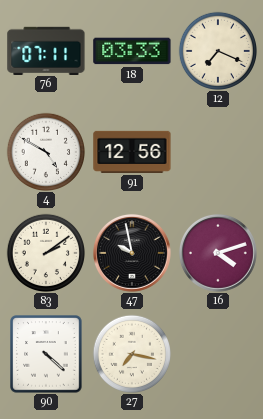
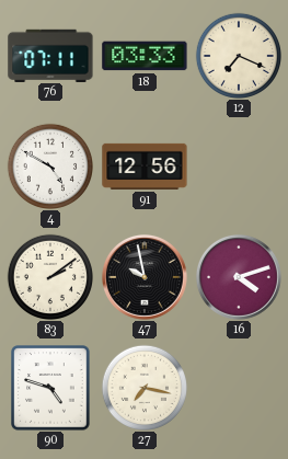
90: 4:22 -> 4:48 (50, 388)
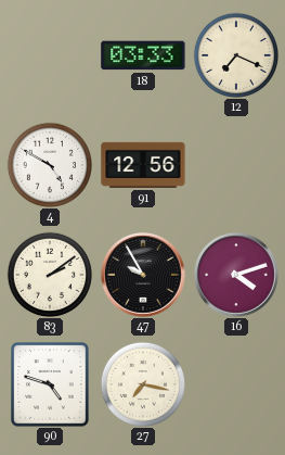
76: 07:11 -> none (50, 55)
47: 9:58 -> 9:55 (143, 275)
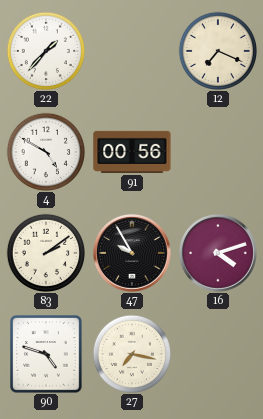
22: none -> 1:37 (45, 50)
18: 03:33 -> none (143, 55)
91: 12:56 -> 00:56 (132, 152)
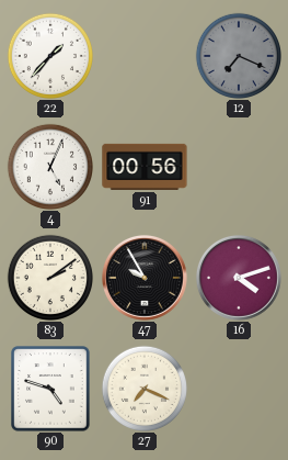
12 dial: cream -> grey (238, 55)
4: 4:50 -> 5:04 (49, 166)
27: 7:17 -> 7:19 (143, 388)
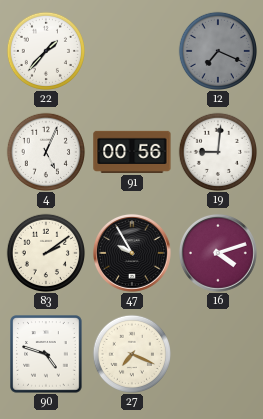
19: none -> 9:01 (217, 151)
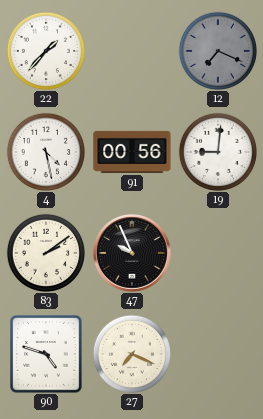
4: 5:04 -> 4:28 (45, 151)
47: 9:55 -> 9:56 (132, 253)
16: 4:12 -> none (218, 253)
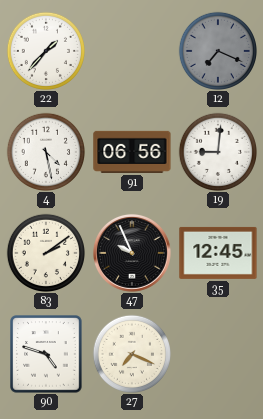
91: 00:56 -> 06:56 (132, 152)
35: none -> 12:45 (218, 253)
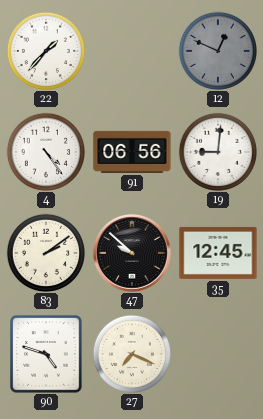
12: 7:19 -> 12:49 (217, 50)
4: 4:28 -> 4:24 (45, 151)
47: 9:56 -> 9:52 (132, 253)
